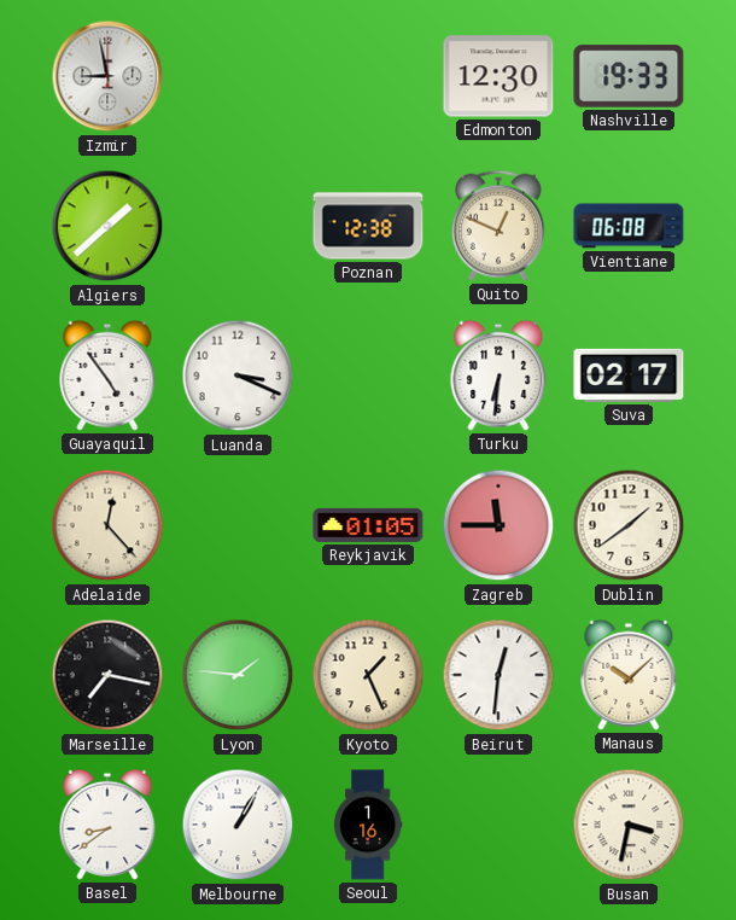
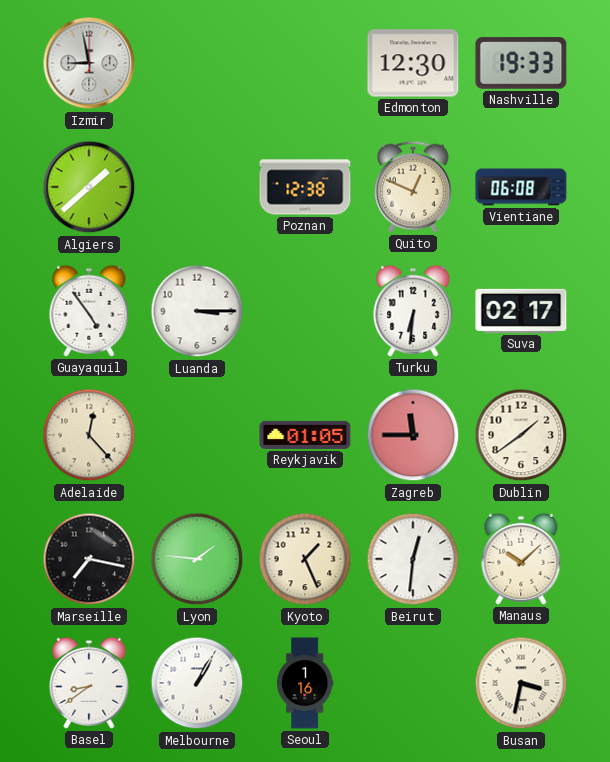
Luanda: 3:19 -> 3:15 (197, 311)
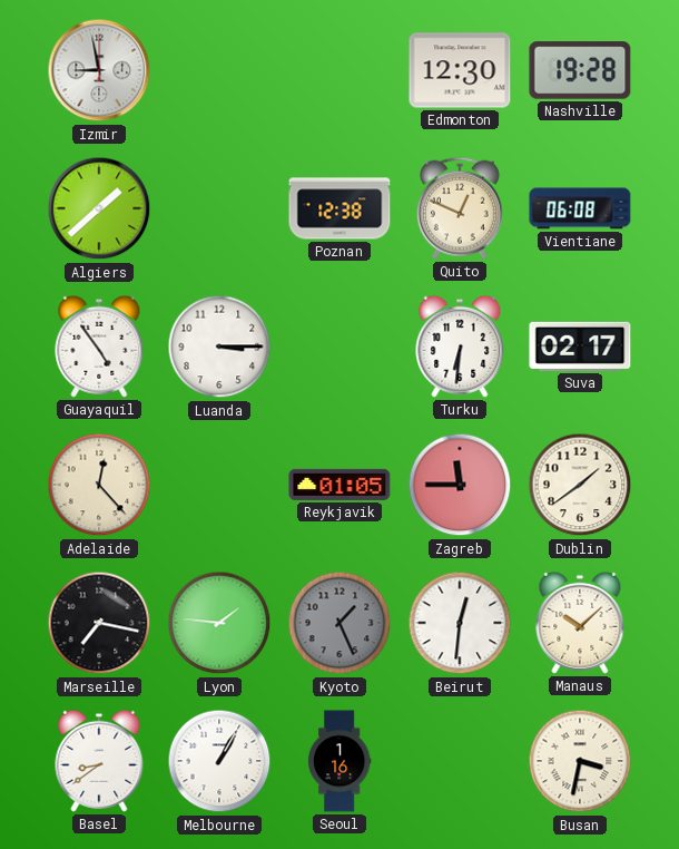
Nashville: 19:33 -> 19:28 (580, 70)
Kyoto dial: cream -> grey (339, 623)
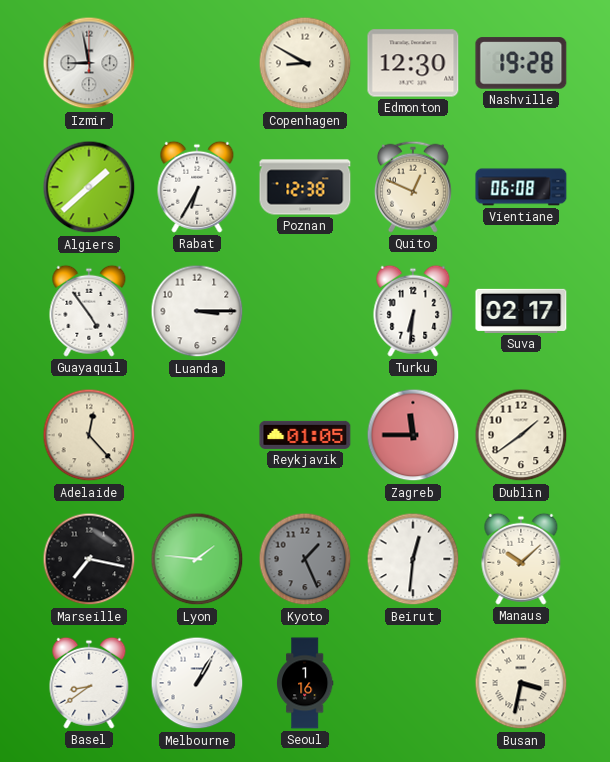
Copenhagen: none -> 8:50 (305, 63)
Rabat: none -> 6:35 (197, 187)
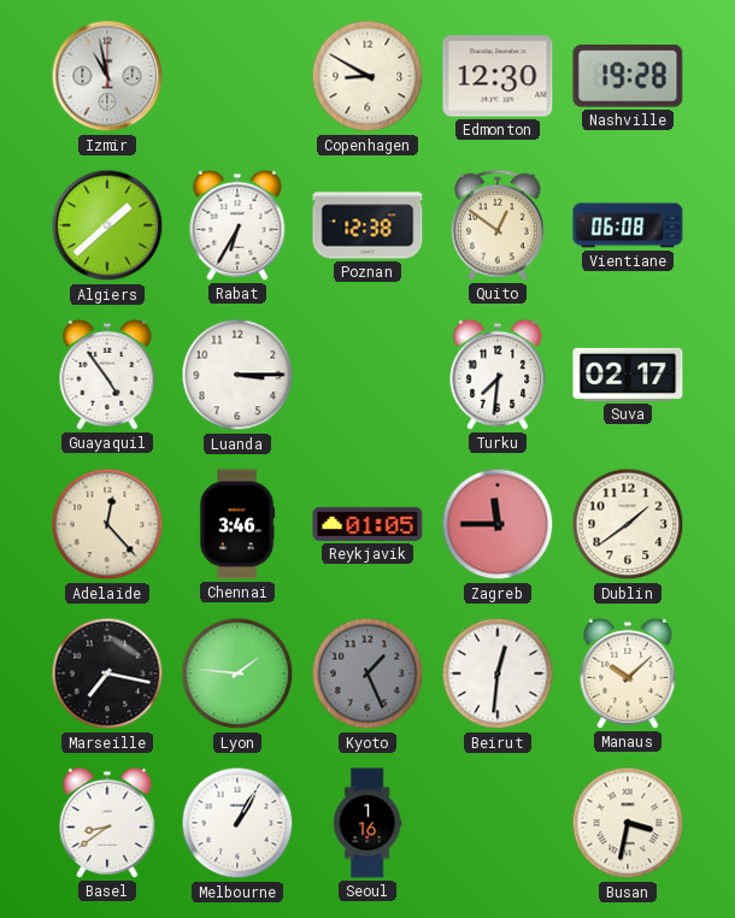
Izmir: 8:58 -> 10:58 (107, 76)
Quito: 12:49 -> 12:51 (498, 225)
Turku: 6:31 -> 7:31 (498, 375)
Chennai: none -> 3:46 (237, 524)
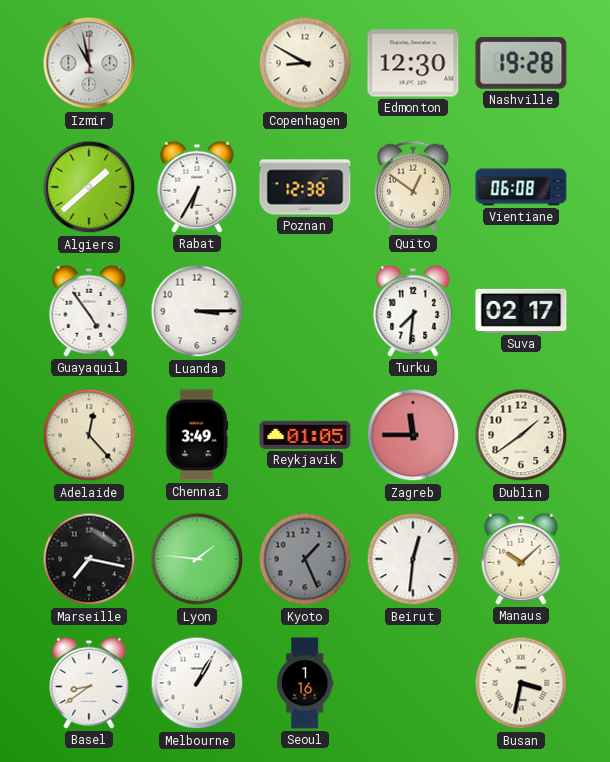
Chennai: 3:46 -> 3:49 (197, 435)
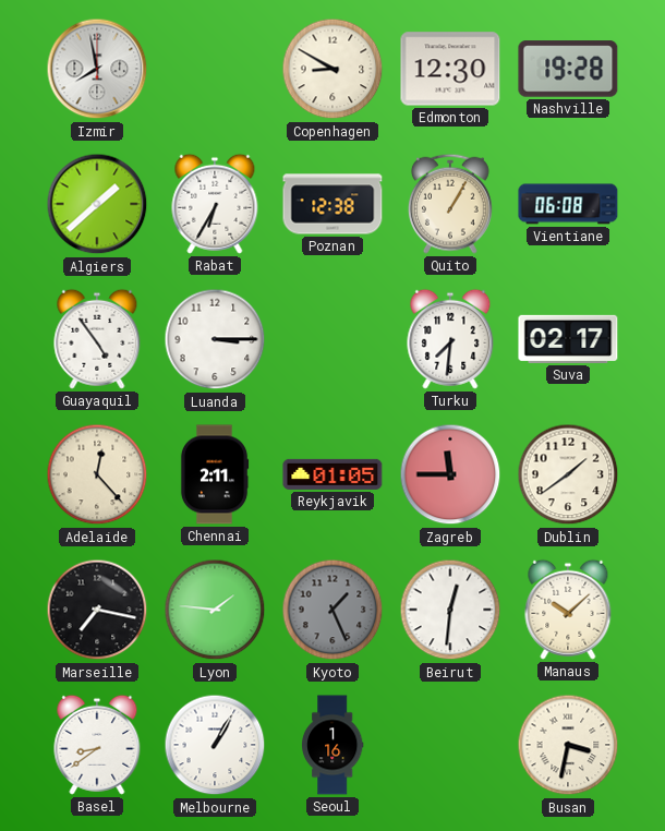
Izmir: 10:58 -> 7:58 (97, 69)
Quito: 12:51 -> 1:05 (450, 204)
Chennai: 3:49 -> 2:11 (215, 474)
